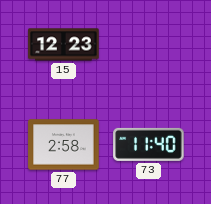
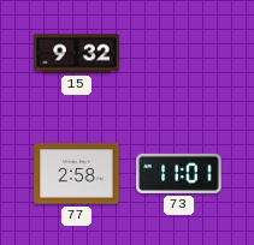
15: 12:23 -> 9:32 (77, 54)
73: 11:40 -> 11:01 (179, 173)
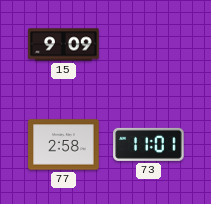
15: 9:32 -> 9:09 (64, 45)
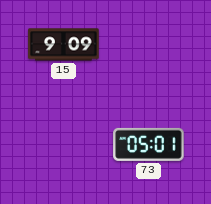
77: 2:58 -> none (64, 145)
73: 11:01 -> 05:01 (149, 144)
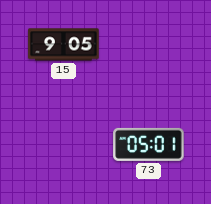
15: 9:09 -> 9:05 (64, 45)
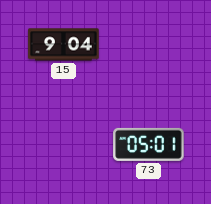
15: 9:05 -> 9:04 (64, 45)
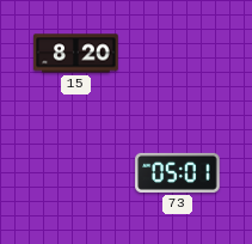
15: 9:04 -> 8:20 (76, 54)
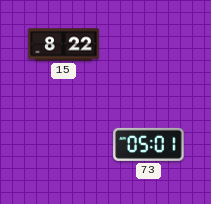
15: 8:20 -> 8:22 (64, 45)
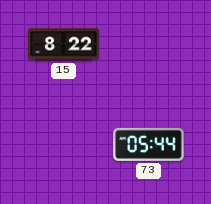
73: 05:01 -> 05:44 (149, 144)
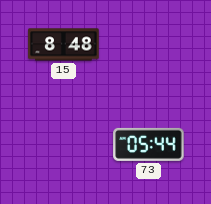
15: 8:22 -> 8:48 (64, 45)
